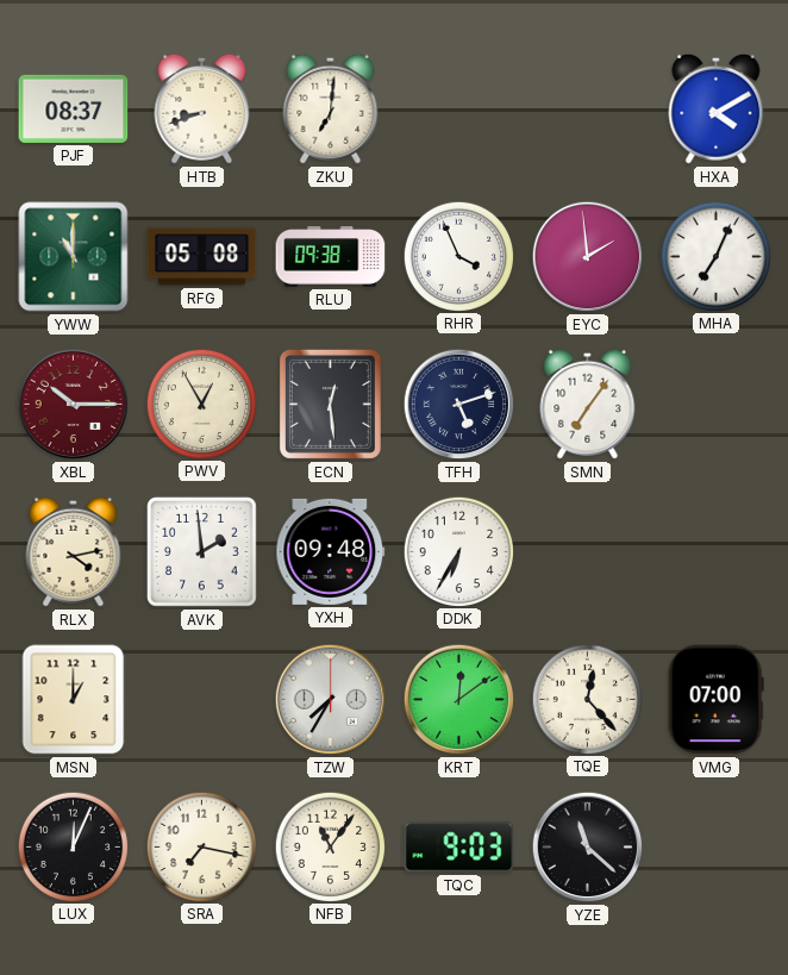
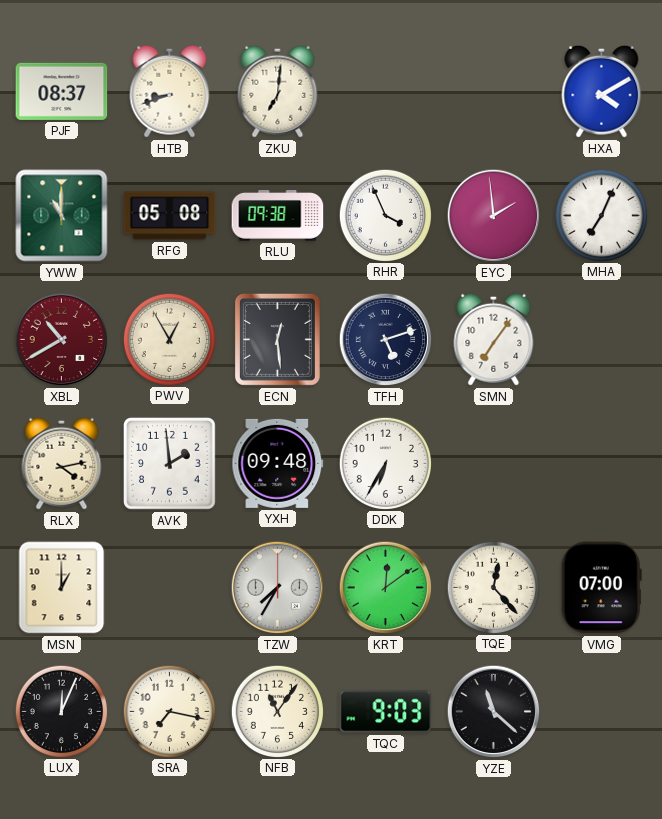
XBL: 10:15 -> 10:40 (62, 340)
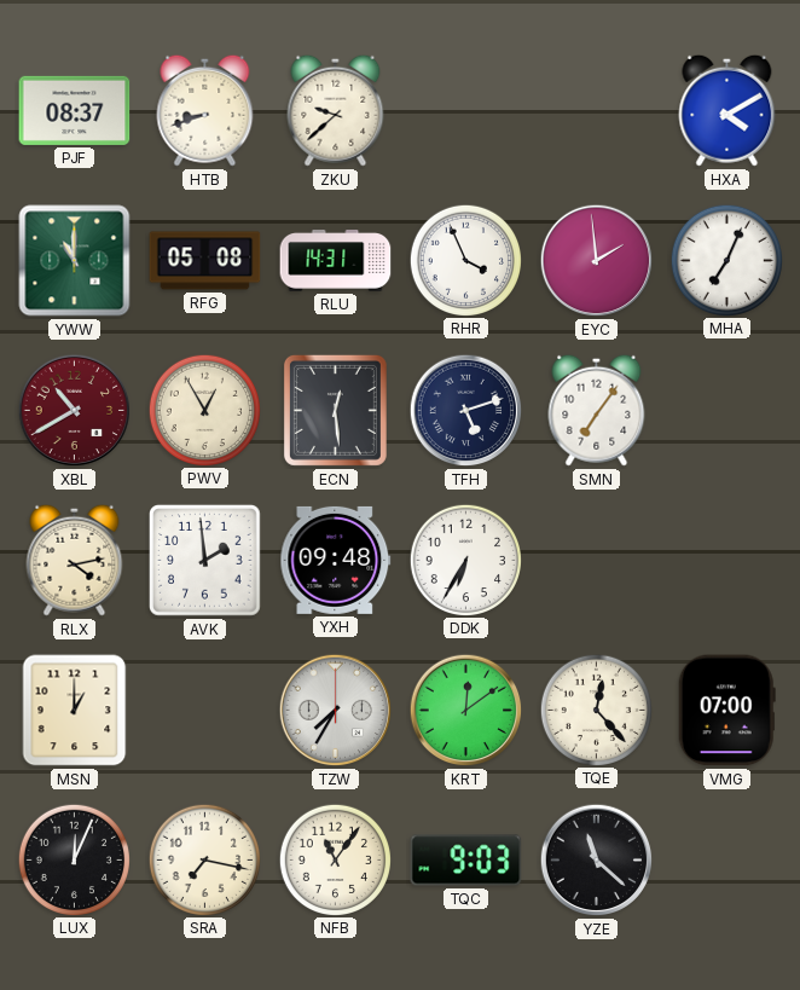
ZKU: 7:01 -> 9:38 (336, 110)
RLU: 09:38 -> 14:31 (336, 261)
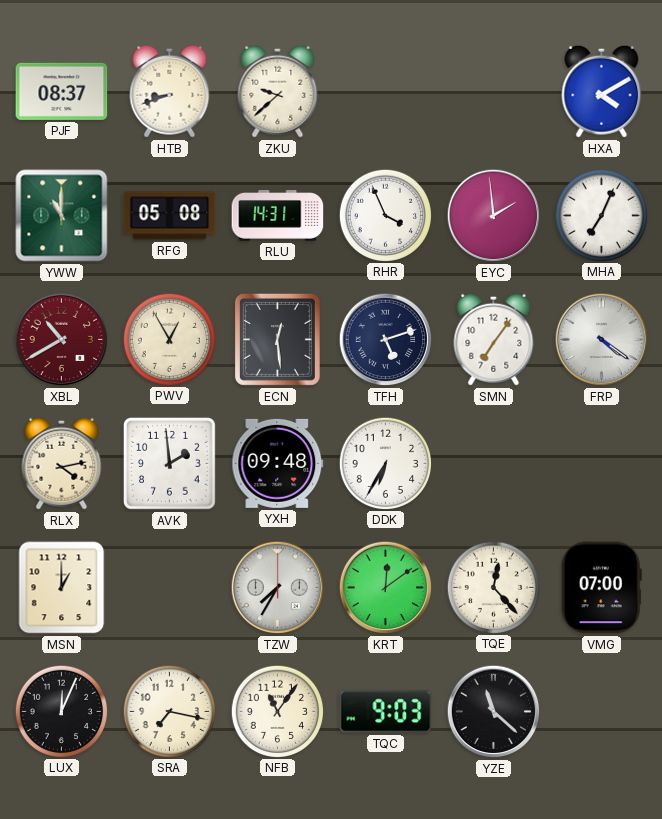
FRP: none -> 4:21 (602, 340)
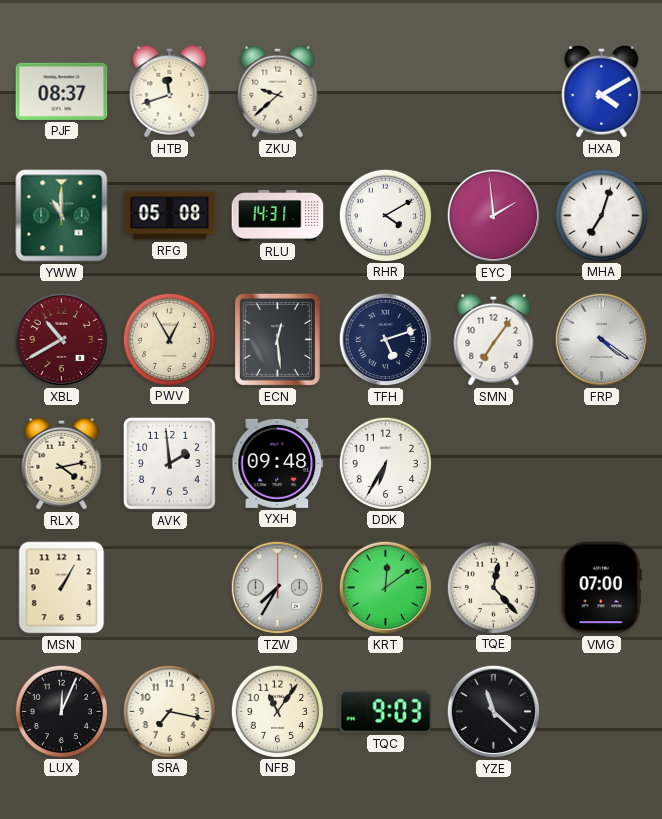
HTB: 8:42 -> 11:42 (170, 91)
RHR: 3:56 -> 4:10 (385, 215)
MHA: 7:04 -> 7:03 (601, 215)
MSN: 1:00 -> 1:05 (62, 588)
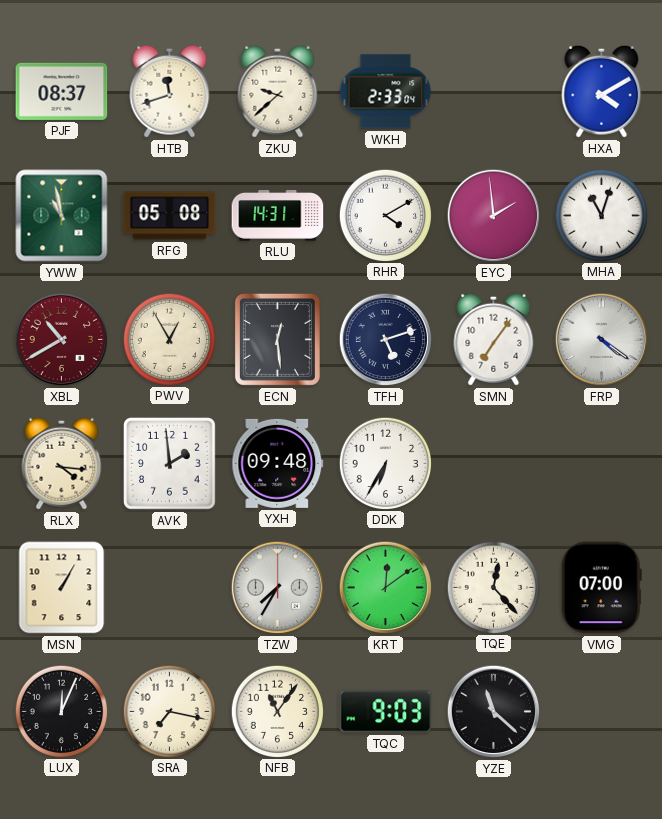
WKH: none -> 2:33 (386, 92)
YWW: 11:00 -> 10:58 (62, 216)
MHA: 7:03 -> 11:03 (601, 215)
RLX: 4:13 -> 4:16 (62, 463)
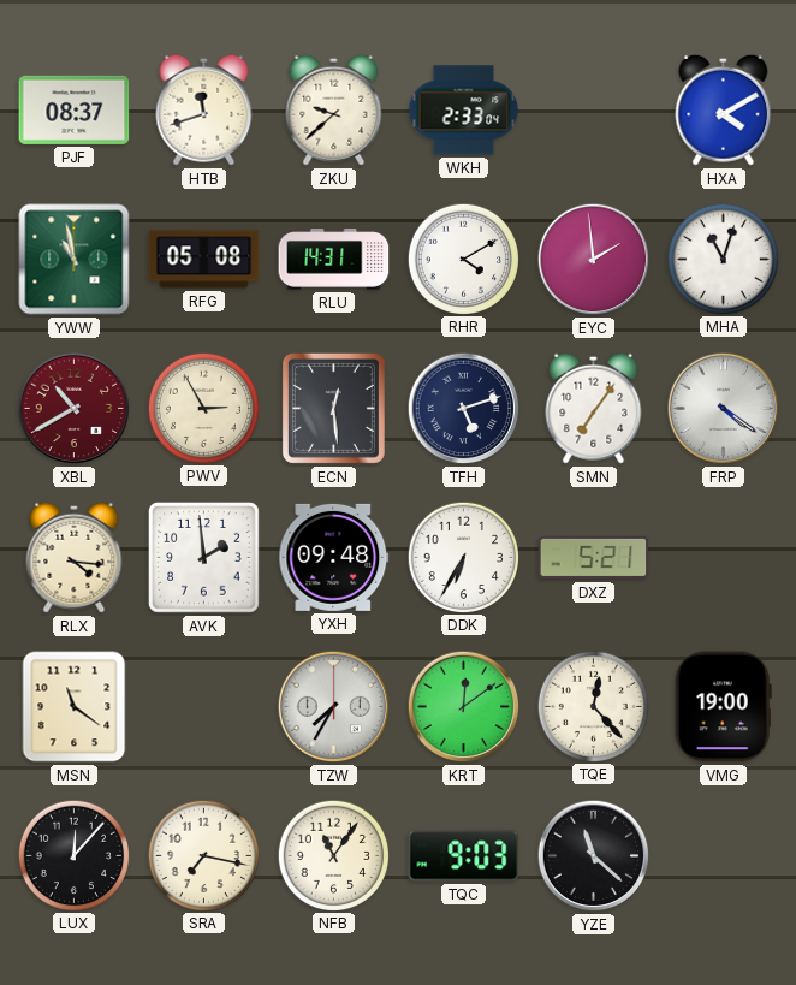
PWV: 12:55 -> 2:55 (203, 408)
DXZ: none -> 5:21 (594, 558)
MSN: 1:05 -> 11:21 (75, 707)
VMG: 07:00 -> 19:00 (723, 707)
LUX: 12:04 -> 12:07 (73, 855)
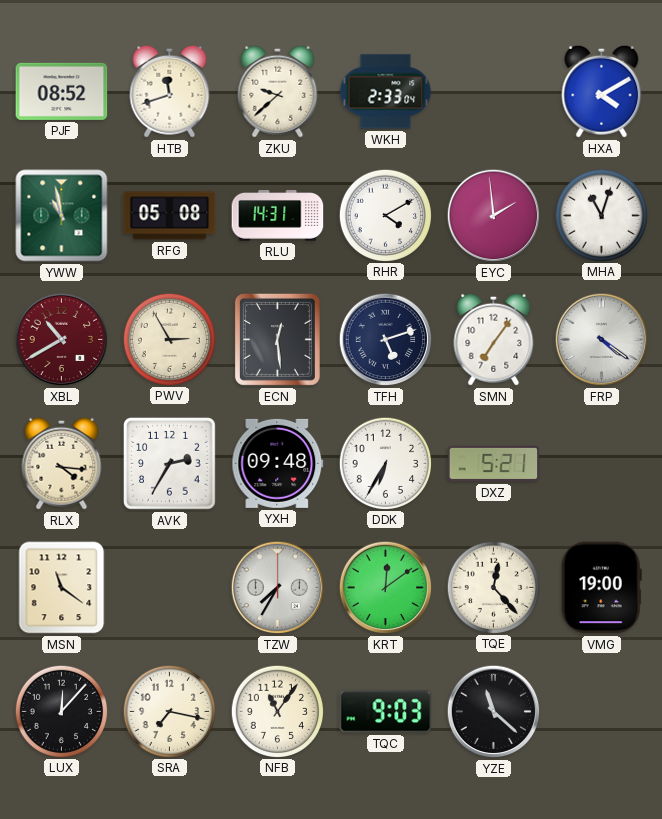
PJF: 08:37 -> 08:52 (62, 91)
AVK: 1:59 -> 2:35 (170, 464)
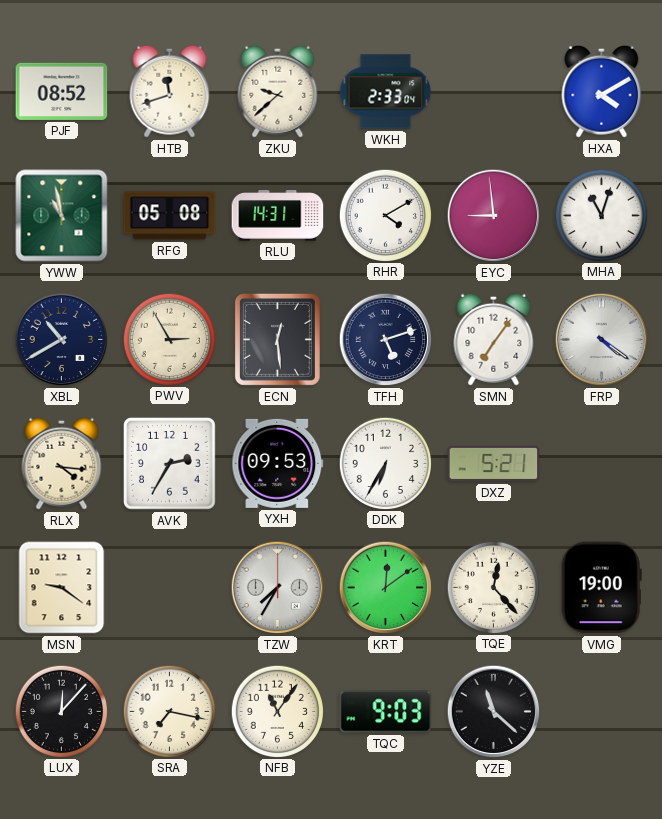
EYC: 1:59 -> 8:59 (494, 216)
XBL dial: burgundy -> navy (62, 340)
YXH: 09:48 -> 09:53 (278, 463)
MSN: 11:21 -> 9:21 (62, 588)
